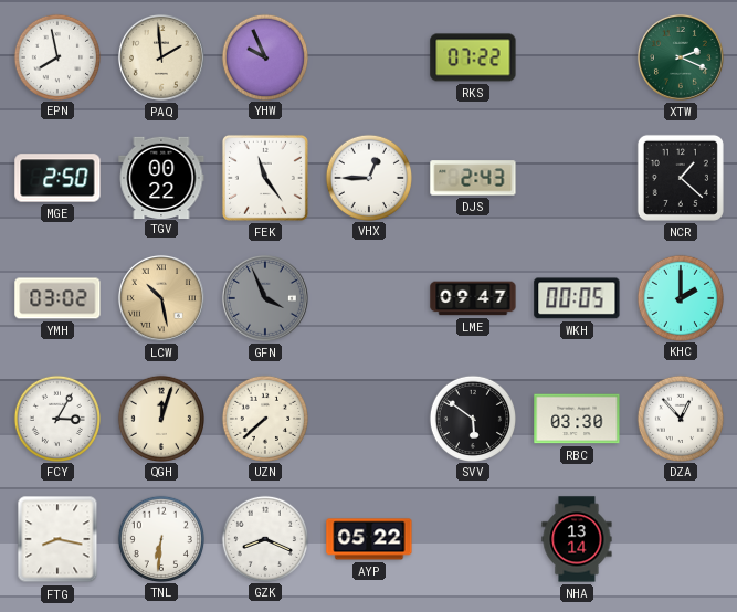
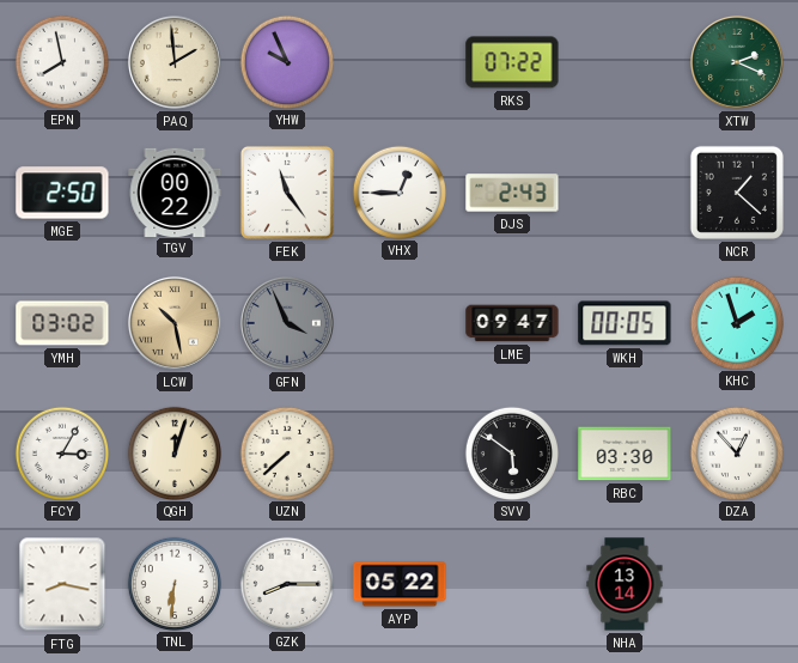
KHC: 2:00 -> 1:57 (736, 322)
GZK: 8:19 -> 8:15 (286, 583)
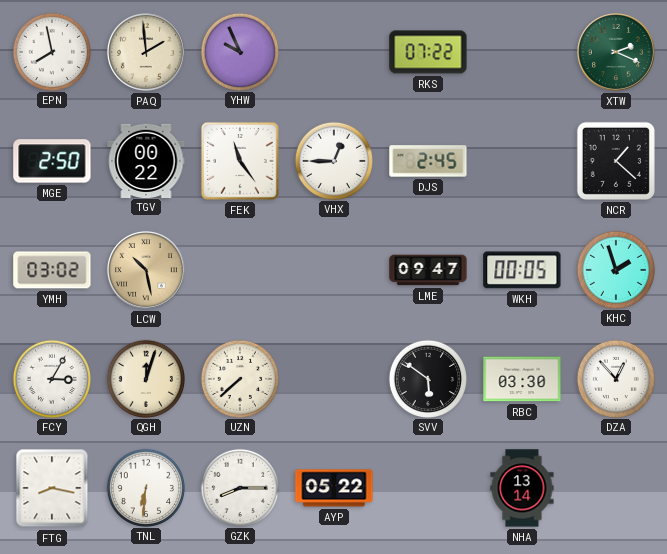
DJS: 2:43 -> 2:45 (428, 161)
GFN: 3:56 -> none (287, 323)
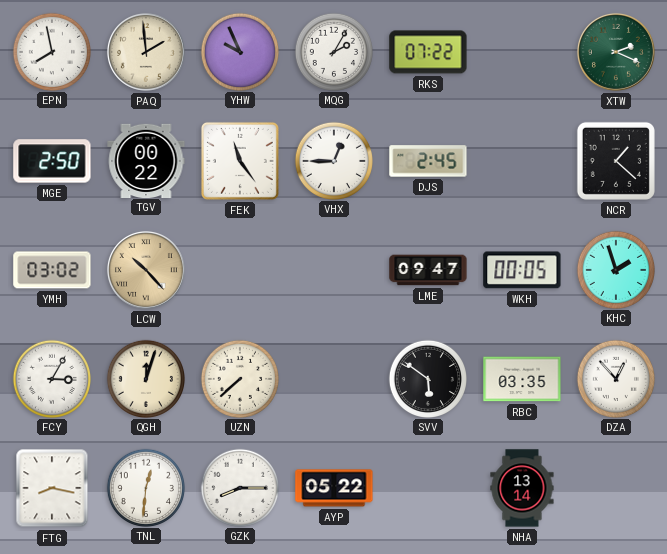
MQG: none -> 2:05 (333, 51)
LCW: 10:28 -> 10:23 (146, 270)
RBC: 03:30 -> 03:35 (522, 379)
TNL: 6:31 -> 12:31 (145, 487)
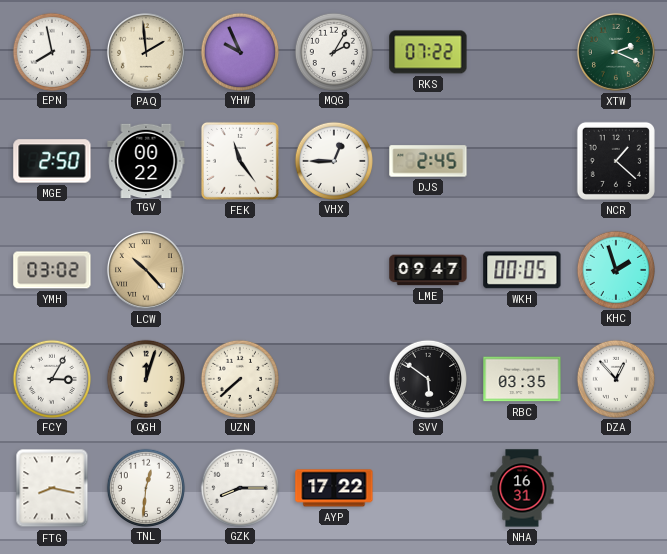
AYP: 05:22 -> 17:22 (334, 488)
NHA: 13:14 -> 16:31 (522, 488)
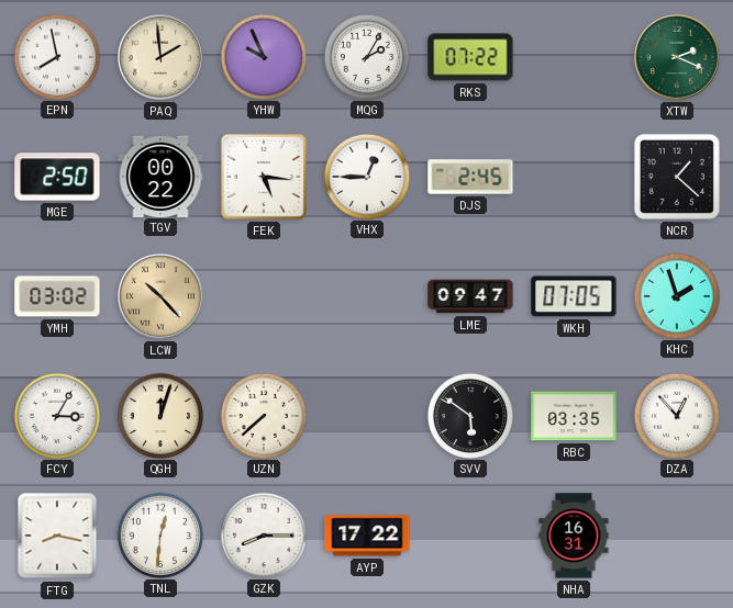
FEK: 11:24 -> 5:16 (264, 177)
WKH: 00:05 -> 07:05 (574, 296)
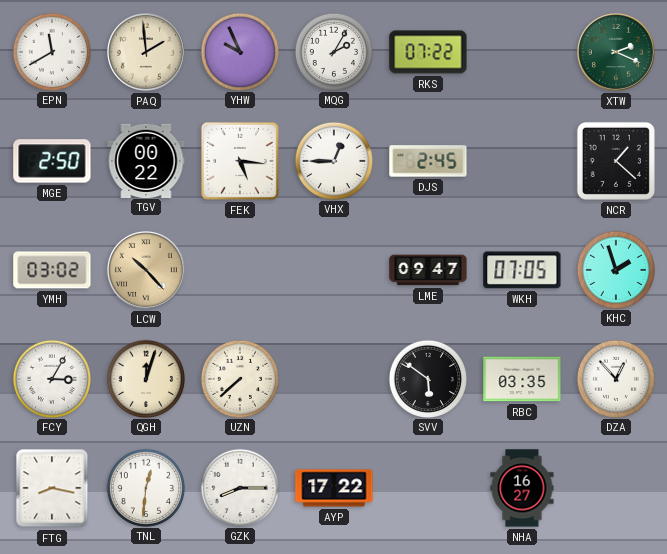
EPN: 7:58 -> 11:40 (51, 51)
NHA: 16:31 -> 16:27 (522, 488)
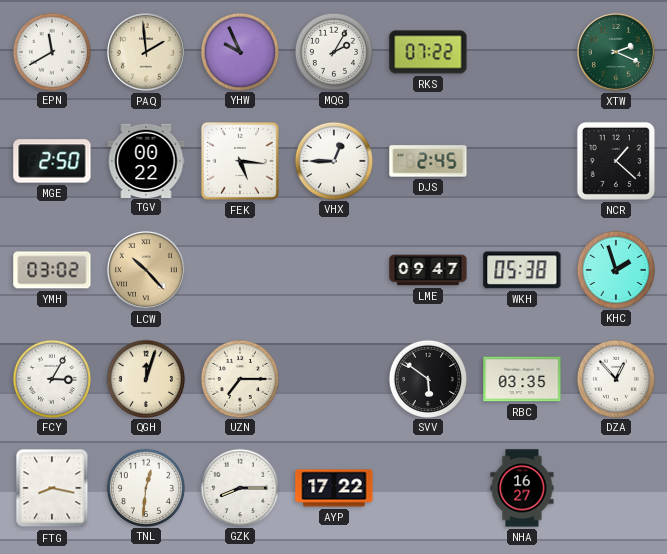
WKH: 07:05 -> 05:38 (522, 270)
UZN: 7:38 -> 7:15 (239, 378)
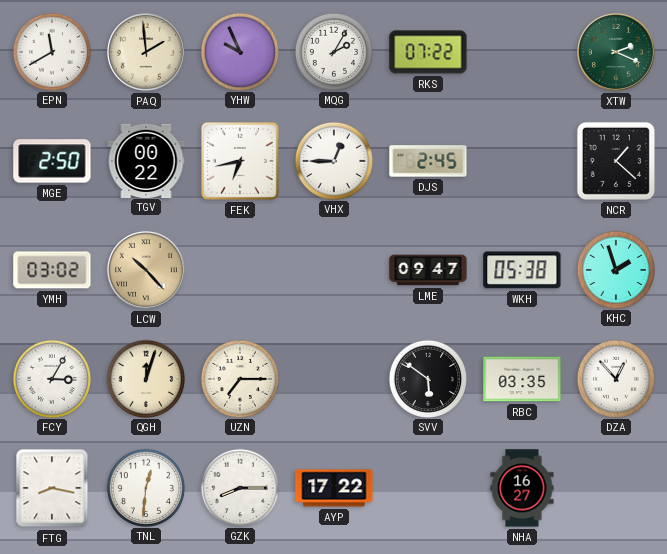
FEK: 5:16 -> 6:43 (240, 161)
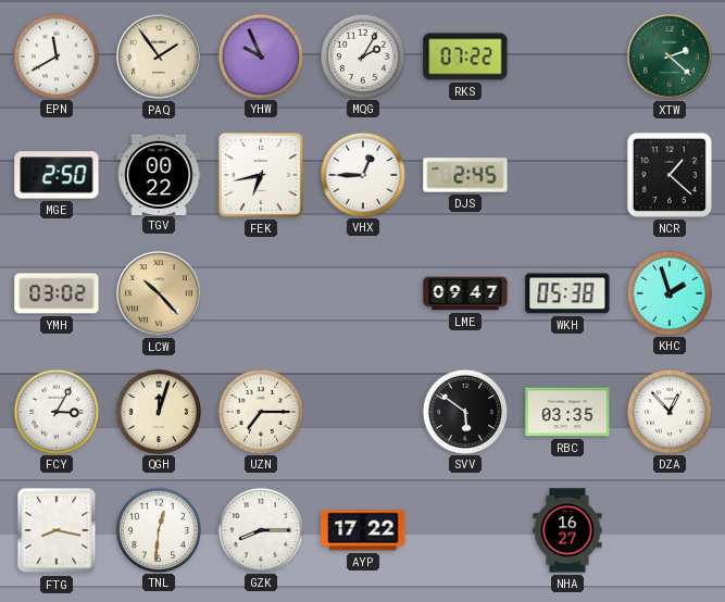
PAQ: 1:59 -> 1:54 (159, 57)
XTW: 2:19 -> 2:22 (670, 57)
